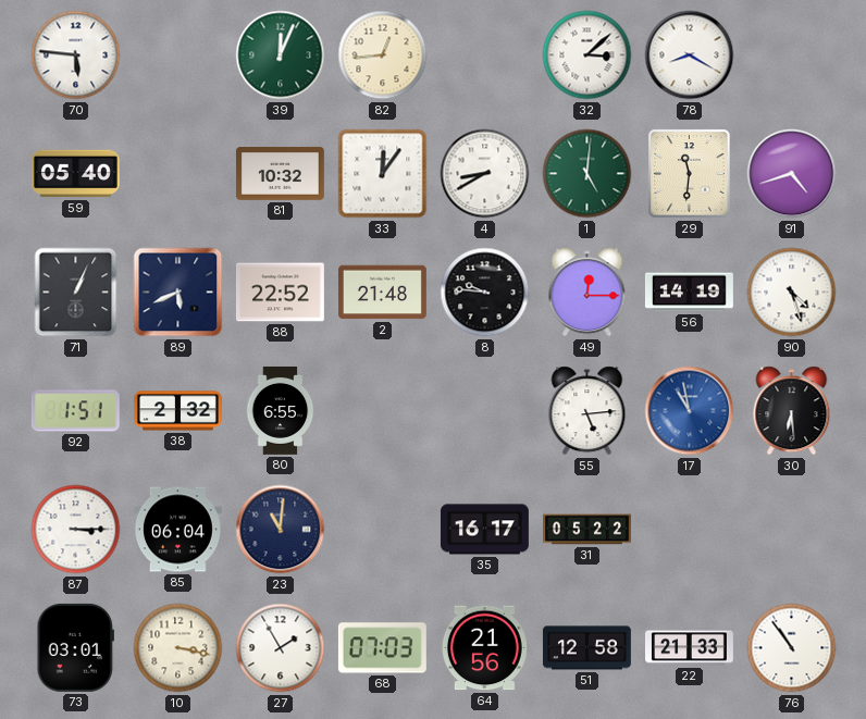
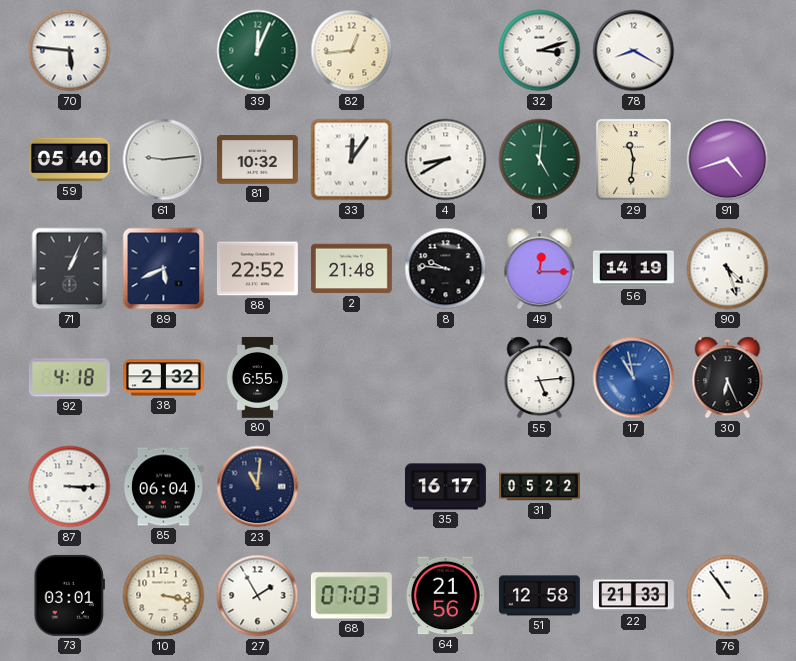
32: 3:08 -> 3:12 (540, 51)
61: none -> 9:14 (164, 160)
92: 1:51 -> 4:18 (69, 378)
30: 6:29 -> 6:26 (728, 378)
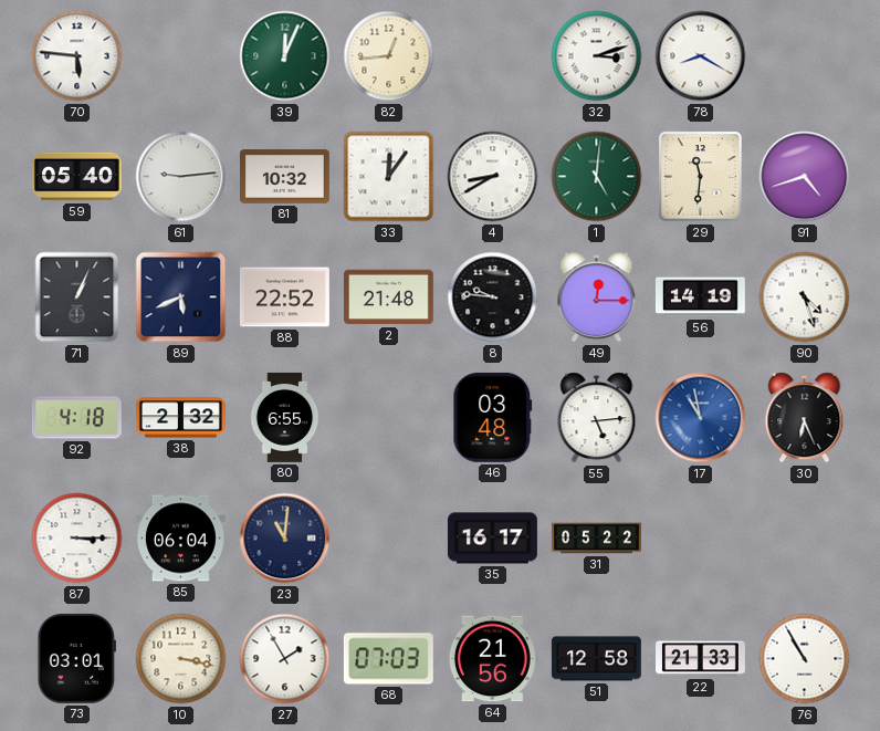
46: none -> 03:48 (493, 417)
76: 10:54 -> 10:55 (805, 659)
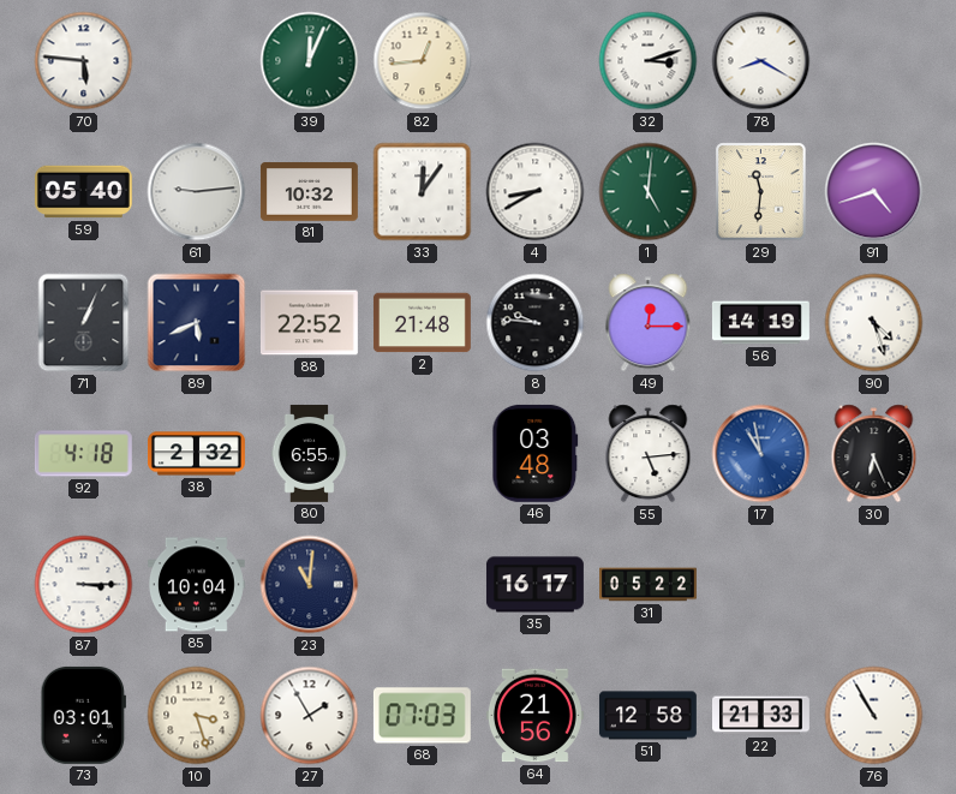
85: 06:04 -> 10:04 (196, 585)
10: 3:17 -> 3:27 (197, 716)
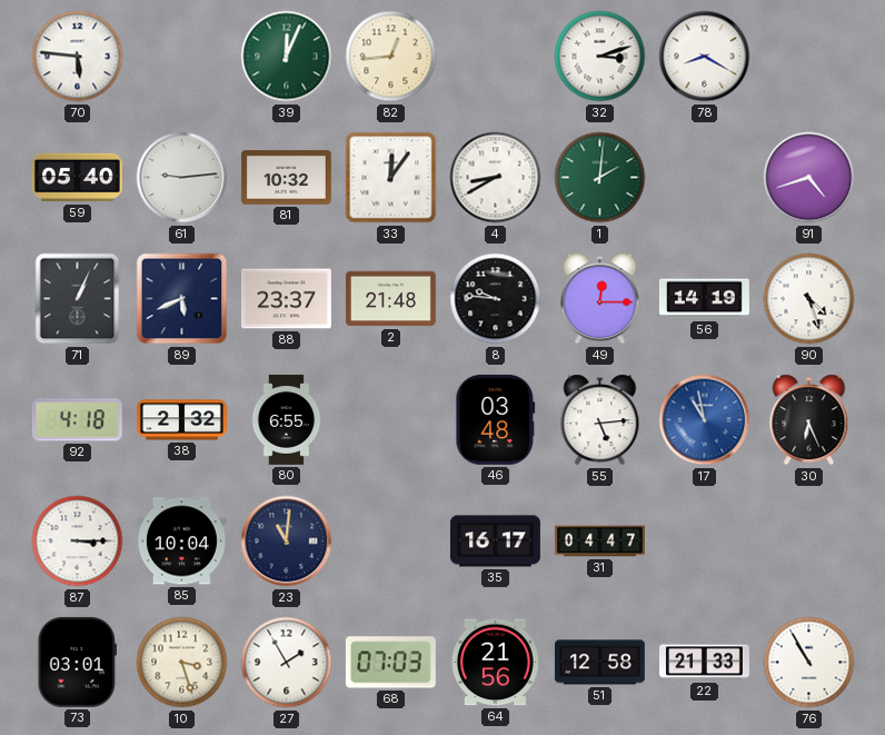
1: 5:01 -> 2:01 (600, 178)
29: 11:31 -> none (761, 192)
88: 22:52 -> 23:37 (286, 299)
31: 05:22 -> 04:47 (600, 542)
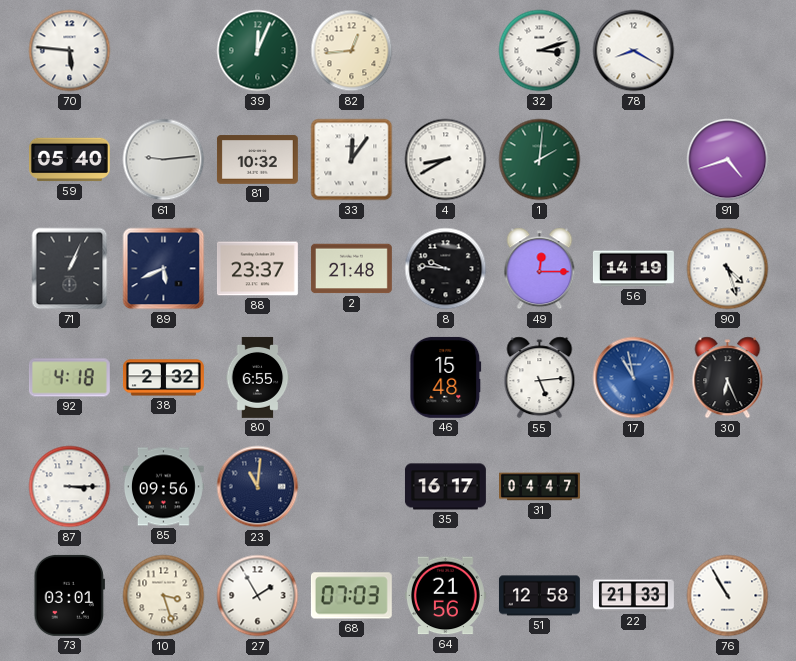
46: 03:48 -> 15:48 (446, 377)
85: 10:04 -> 09:56 (163, 487)
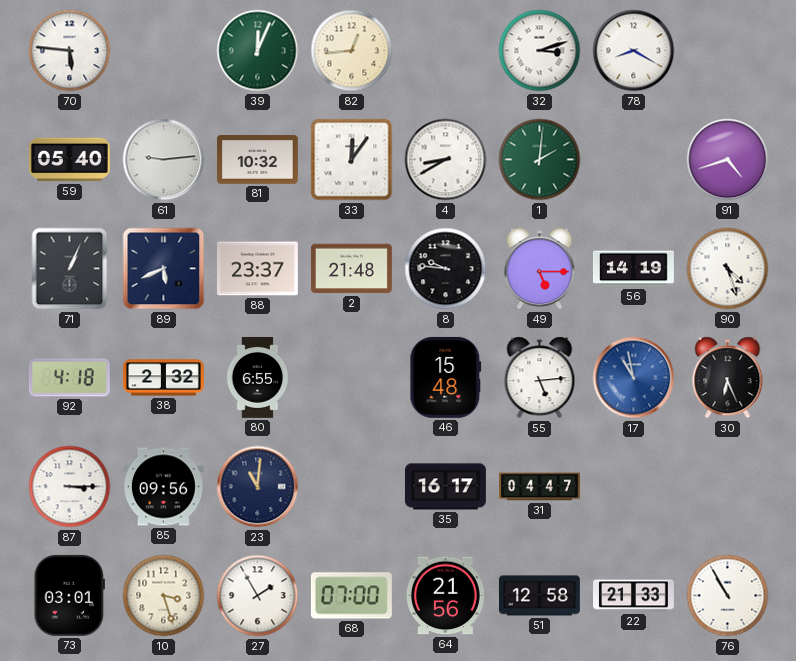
49: 12:15 -> 5:15 (540, 269)
68: 07:03 -> 07:00 (351, 596)
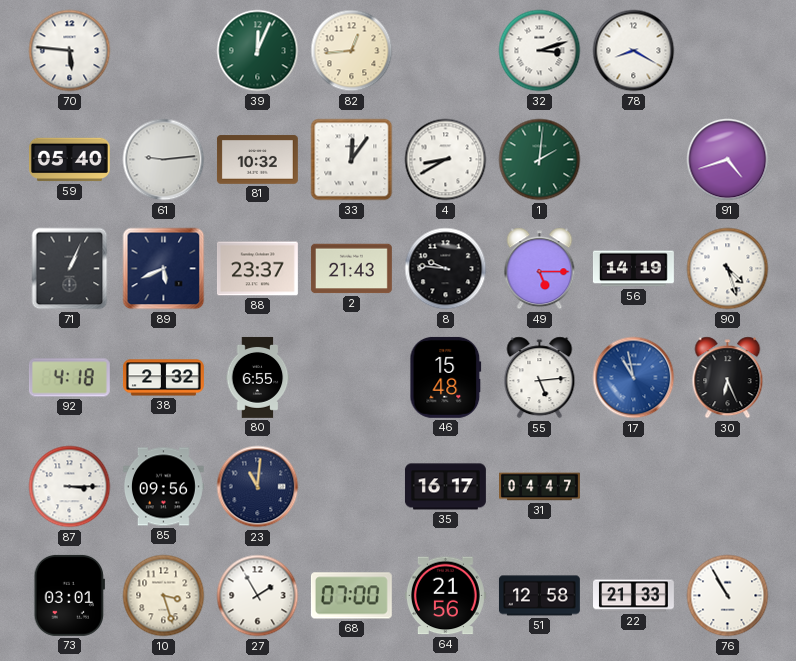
2: 21:48 -> 21:43 (351, 269)
